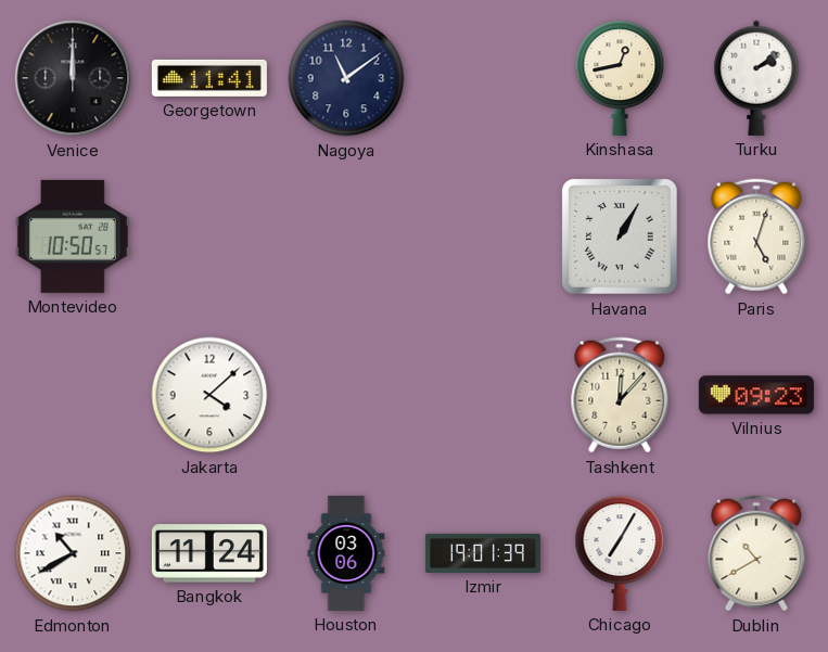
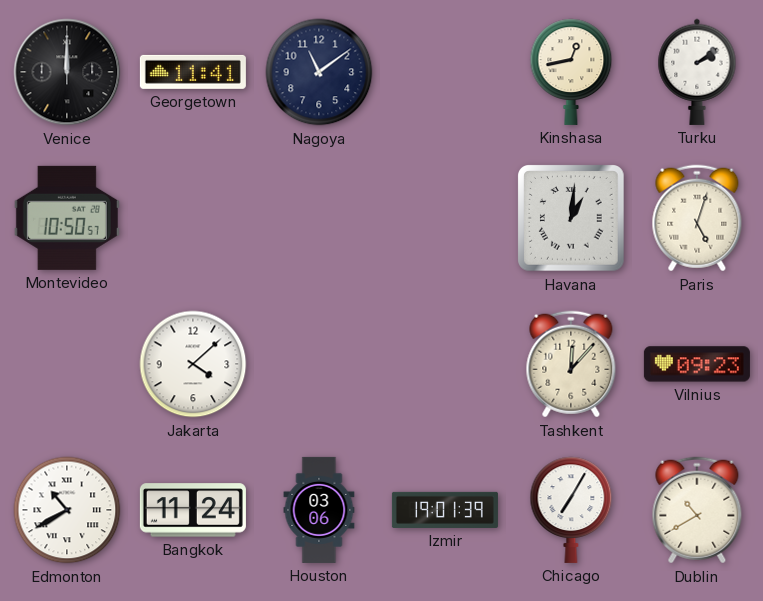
Havana: 1:05 -> 1:01 (572, 219)
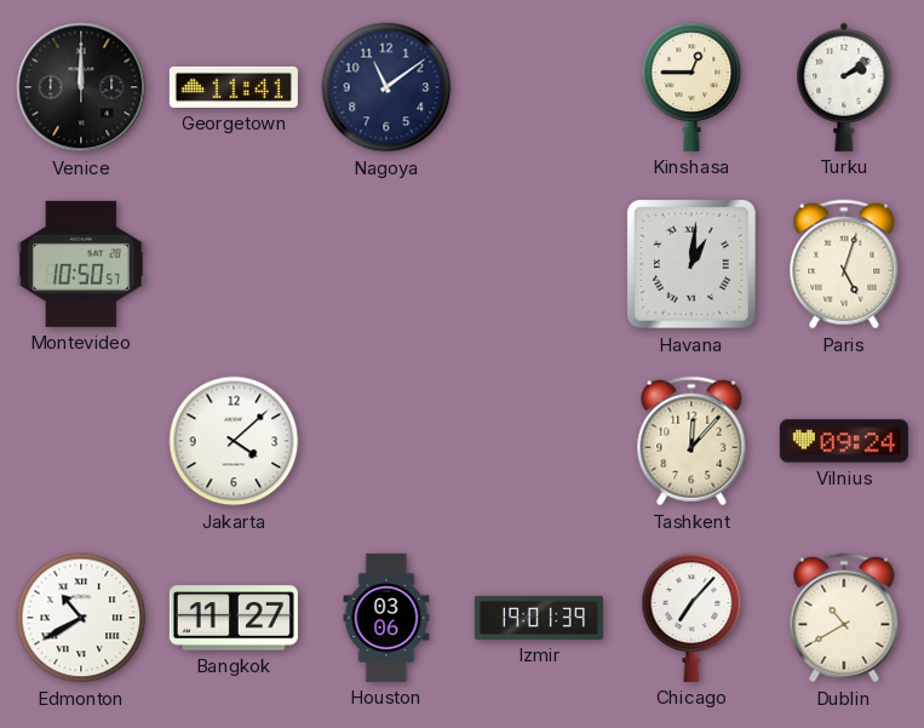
Kinshasa: 12:43 -> 12:45 (691, 87)
Vilnius: 09:23 -> 09:24 (844, 441)
Bangkok: 11:24 -> 11:27 (234, 618)
Chicago: 7:05 -> 7:07 (691, 618)
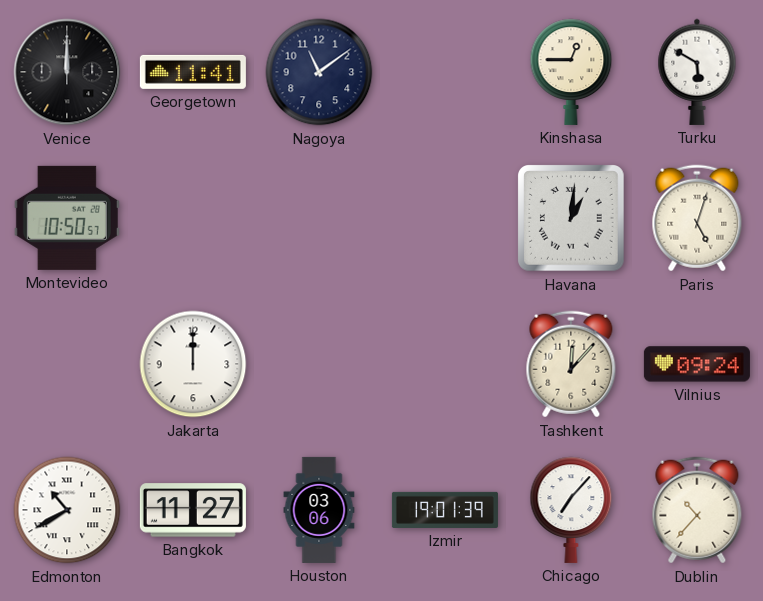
Turku: 2:09 -> 5:50 (697, 72)
Jakarta: 4:08 -> 12:00 (193, 364)
Dublin: 10:40 -> 10:37 (697, 510)
